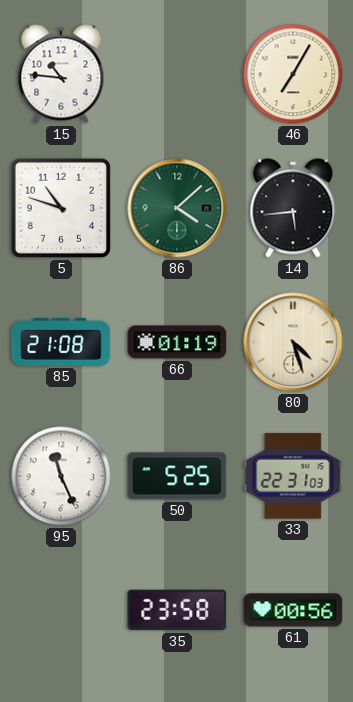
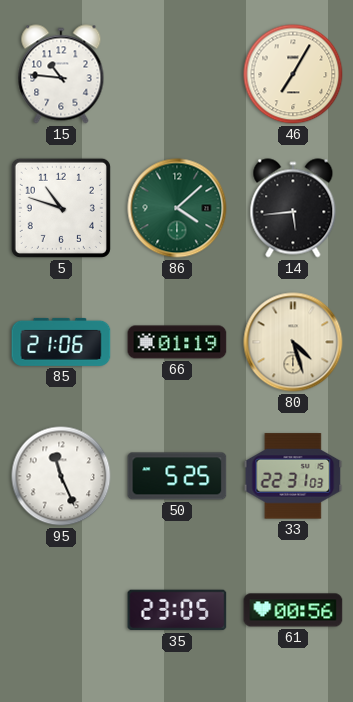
85: 21:08 -> 21:06 (61, 342)
35: 23:58 -> 23:05 (177, 610)
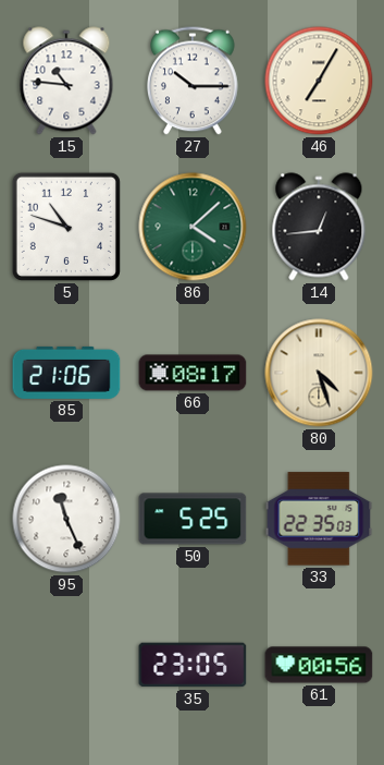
27: none -> 10:15 (194, 81)
14: 5:44 -> 12:44 (319, 227)
66: 01:19 -> 08:17 (193, 373)
33: 22:31 -> 22:35 (319, 519)
